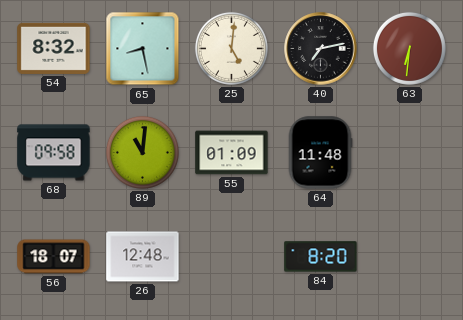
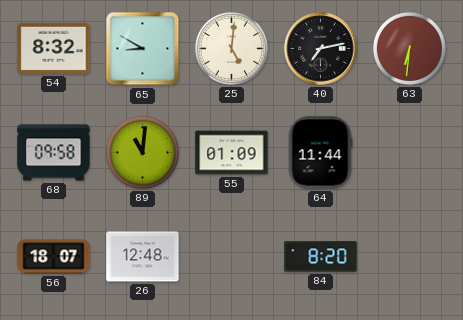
65: 8:28 -> 8:50 (143, 49)
64: 11:48 -> 11:44 (320, 153)
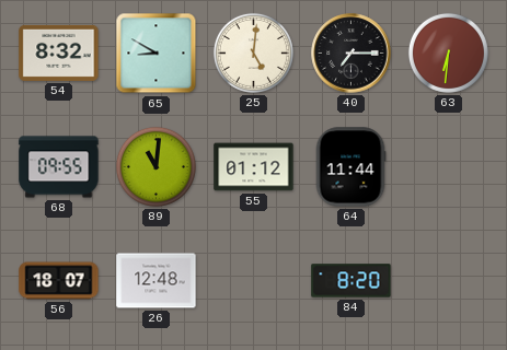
40: 7:13 -> 7:15 (352, 54)
68: 09:58 -> 09:55 (59, 167)
55: 01:09 -> 01:12 (254, 167)
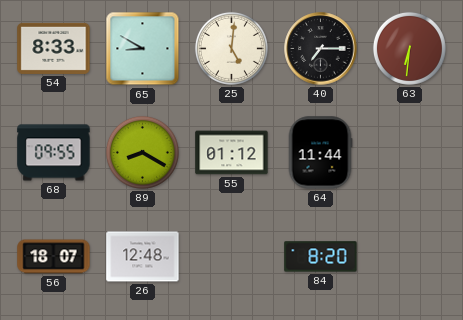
54: 8:32 -> 8:33 (54, 48)
89: 11:01 -> 8:20 (142, 152)
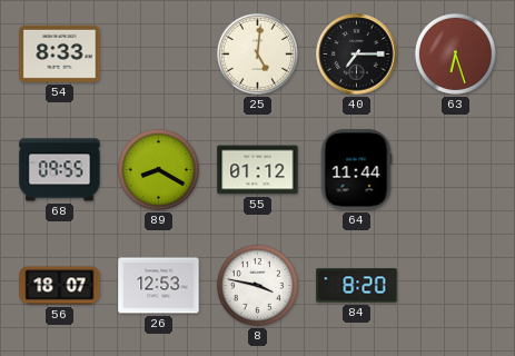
65: 8:50 -> none (143, 49)
63: 6:31 -> 6:27 (455, 53)
26: 12:48 -> 12:53 (159, 286)
8: none -> 3:47 (257, 285)
